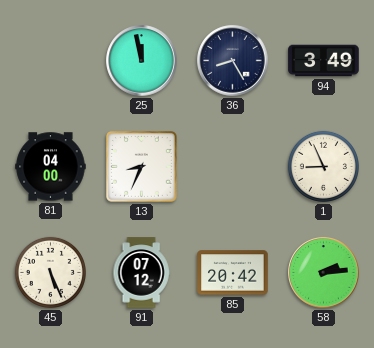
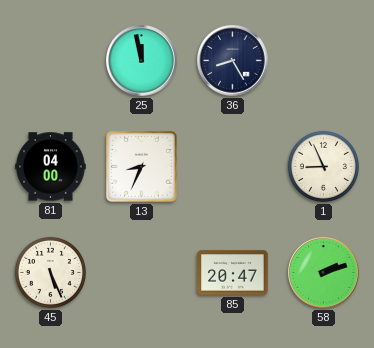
94: 3:49 -> none (324, 61)
91: 07:12 -> none (141, 273)
85: 20:42 -> 20:47 (233, 273)
58: 2:14 -> 2:12 (324, 273)
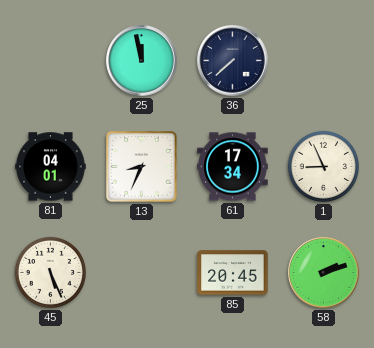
36: 8:25 -> 7:38 (233, 61)
81: 04:00 -> 04:01 (51, 167)
61: none -> 17:34 (233, 167)
85: 20:47 -> 20:45 (233, 273)
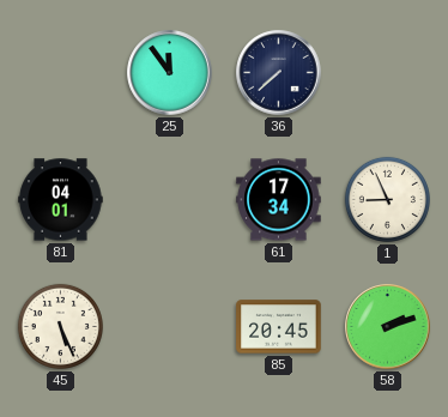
25: 11:58 -> 11:54 (170, 73)
13: 8:34 -> none (142, 167)
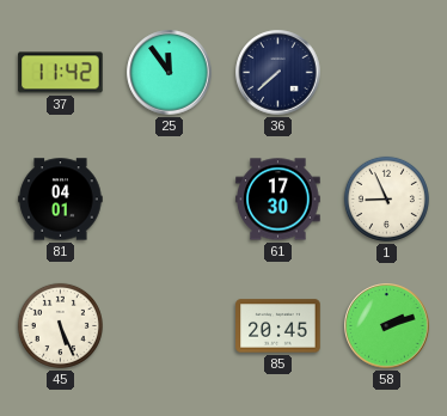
37: none -> 11:42 (61, 73)
61: 17:34 -> 17:30 (278, 200)
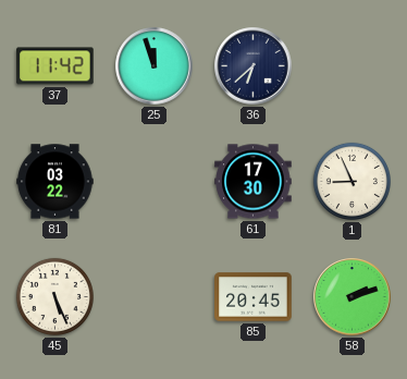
25: 11:54 -> 11:57 (155, 66)
36: 7:38 -> 6:38 (254, 66)
81: 04:01 -> 03:22 (55, 182)
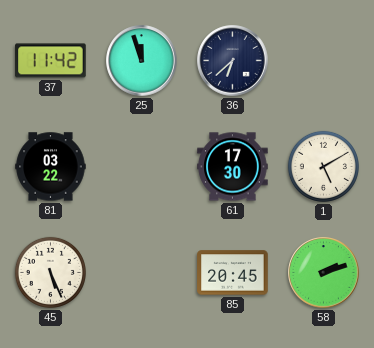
1: 8:56 -> 5:10 (323, 166)
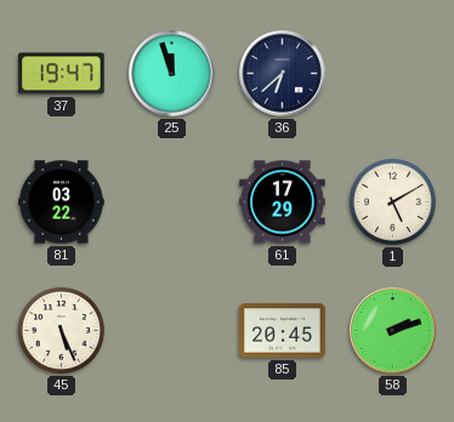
37: 11:42 -> 19:47 (62, 74)
61: 17:30 -> 17:29 (283, 203)
